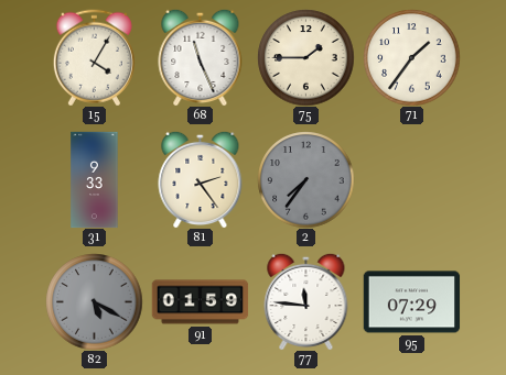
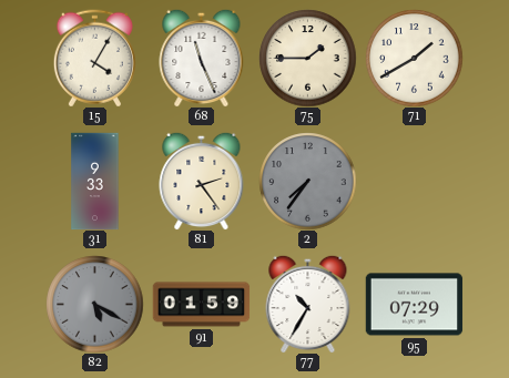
71: 1:36 -> 1:40 (414, 58)
77: 11:46 -> 10:35 (308, 304)
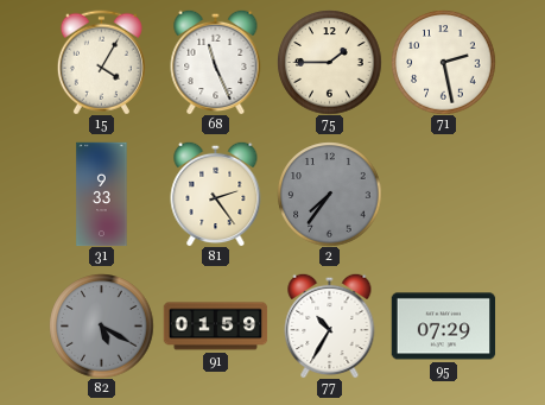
71: 1:40 -> 2:28 (443, 62)
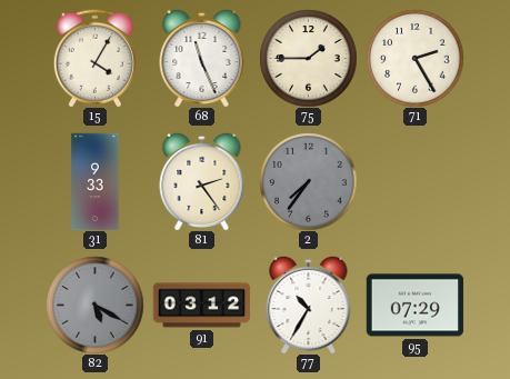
71: 2:28 -> 2:25 (414, 58)
91: 01:59 -> 03:12 (201, 306)
